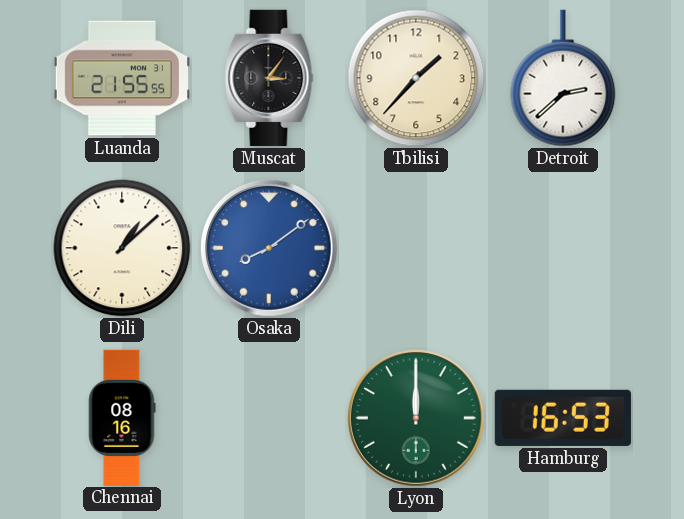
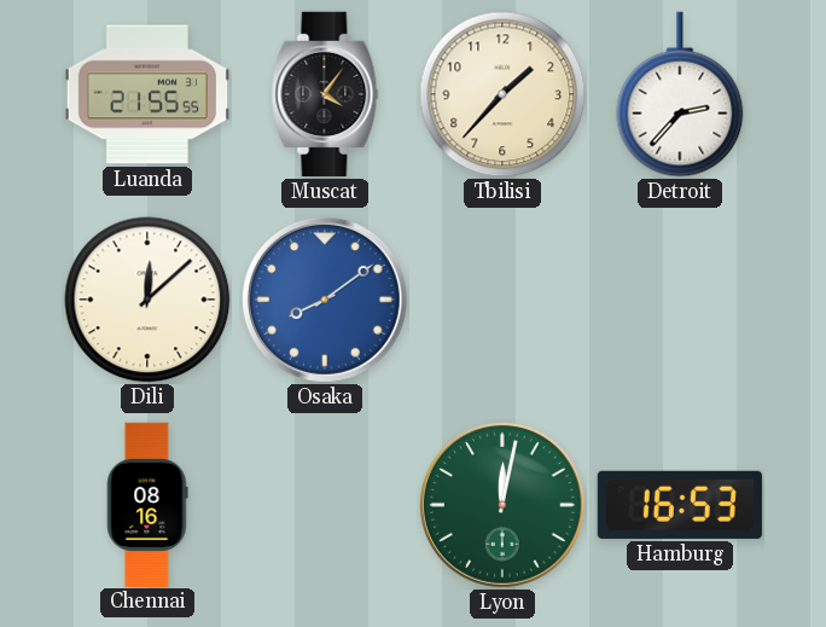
Muscat: 3:06 -> 4:06 (325, 94)
Detroit: 2:38 -> 2:37 (680, 94)
Dili: 1:08 -> 12:08 (147, 300)
Lyon: 12:00 -> 12:02 (502, 505)
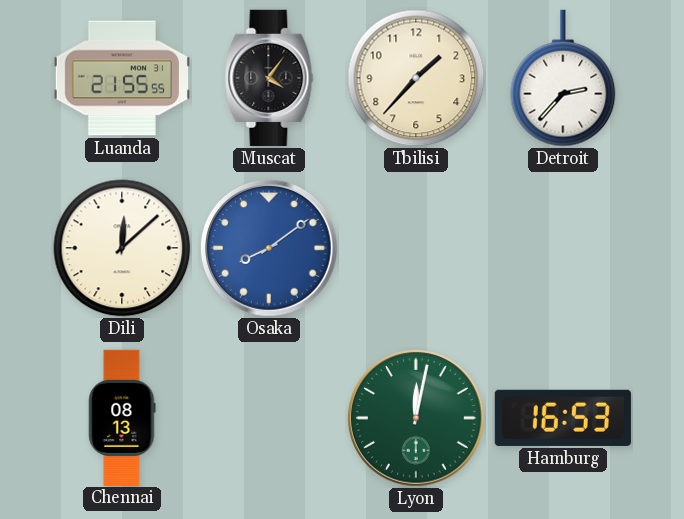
Chennai: 08:16 -> 08:13 (122, 417)
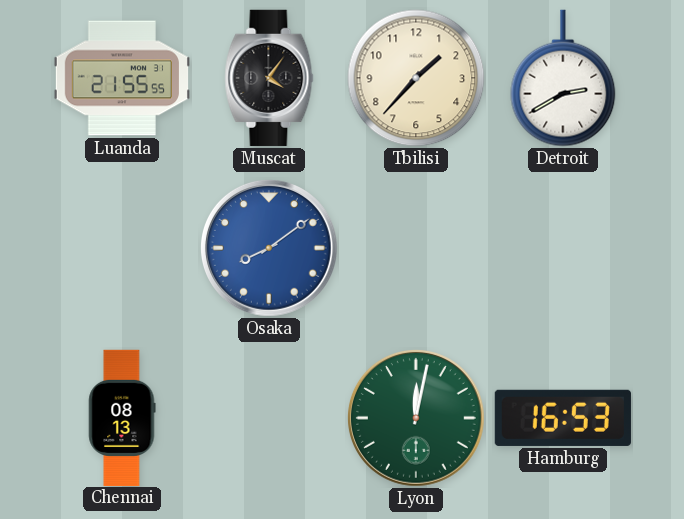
Detroit: 2:37 -> 2:40 (563, 78)
Dili: 12:08 -> none (122, 248)
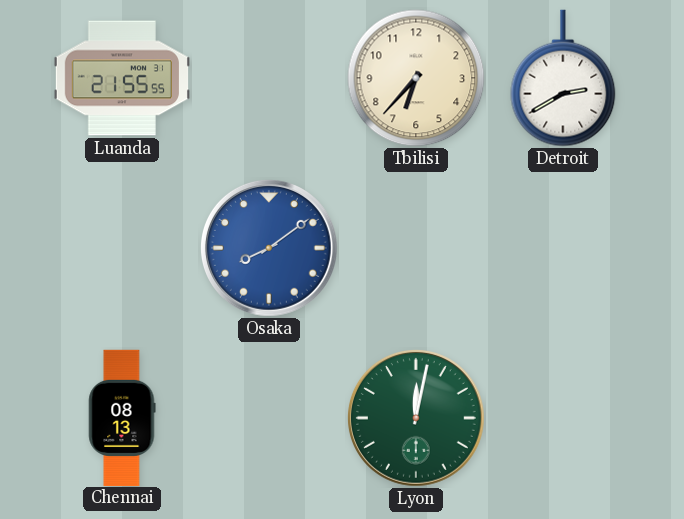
Muscat: 4:06 -> none (269, 78)
Tbilisi: 1:37 -> 6:37 (416, 78)
Hamburg: 16:53 -> none (563, 418)
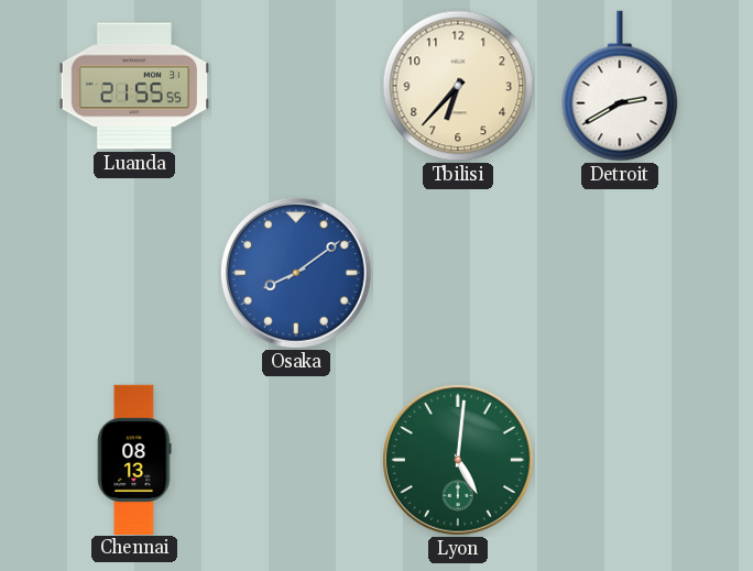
Lyon: 12:02 -> 5:01 (458, 460)
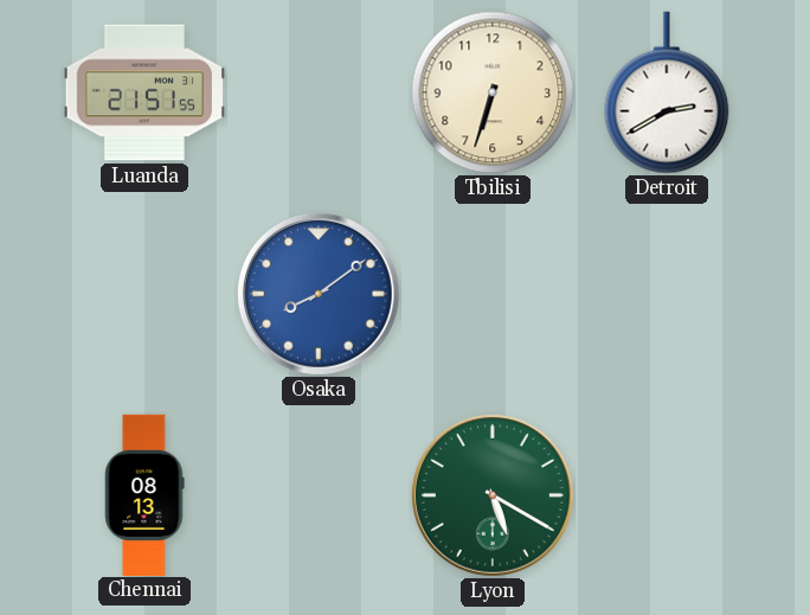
Luanda: 21:55 -> 21:51 (144, 92)
Tbilisi: 6:37 -> 6:33 (493, 92)
Lyon: 5:01 -> 5:20 (493, 495)
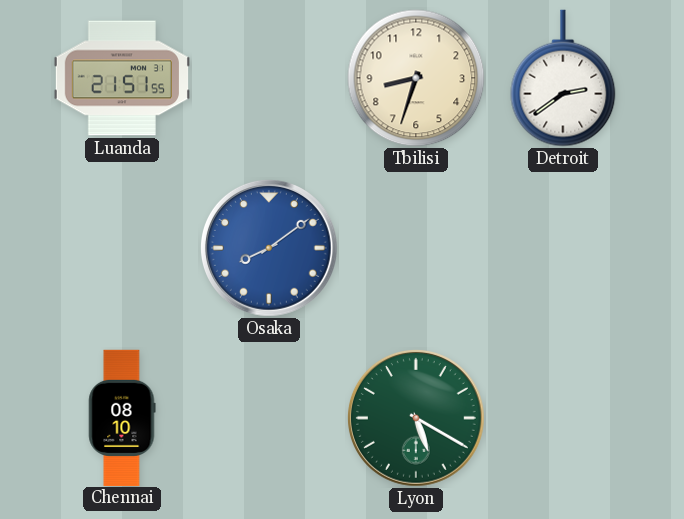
Tbilisi: 6:33 -> 8:33 (416, 78)
Detroit: 2:40 -> 2:39 (563, 78)
Chennai: 08:13 -> 08:10 (122, 417)
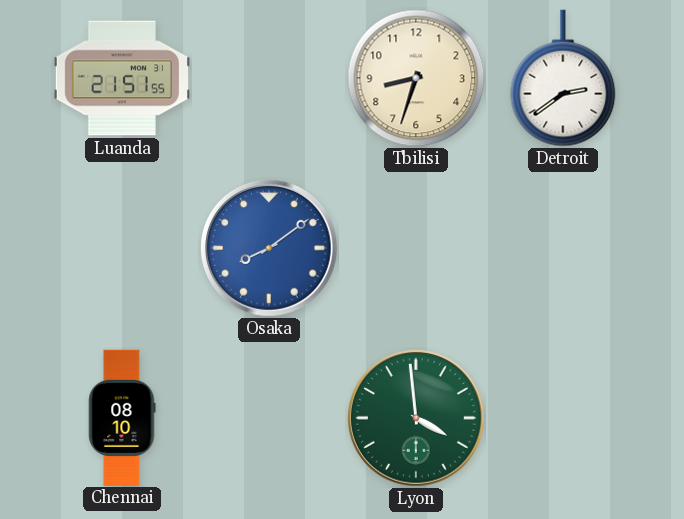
Lyon: 5:20 -> 3:59 (416, 418)
